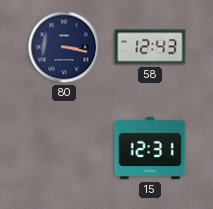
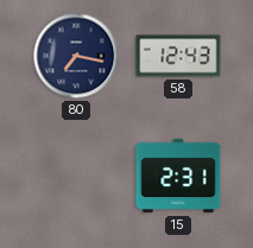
80: 3:17 -> 7:17 (76, 56)
15: 12:31 -> 2:31 (178, 176)
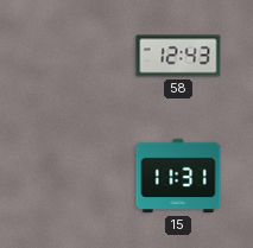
80: 7:17 -> none (76, 56)
15: 2:31 -> 11:31 (178, 176)
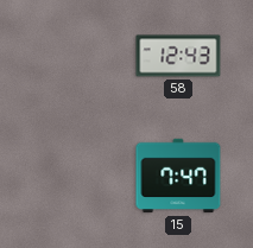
15: 11:31 -> 7:47 (178, 176)
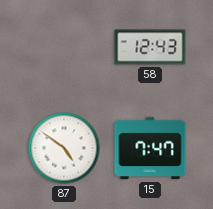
87: none -> 4:51 (64, 148)
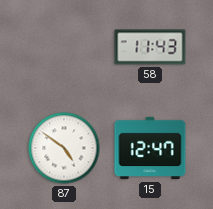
58: 12:43 -> 11:43 (150, 47)
15: 7:47 -> 12:47 (150, 148)
